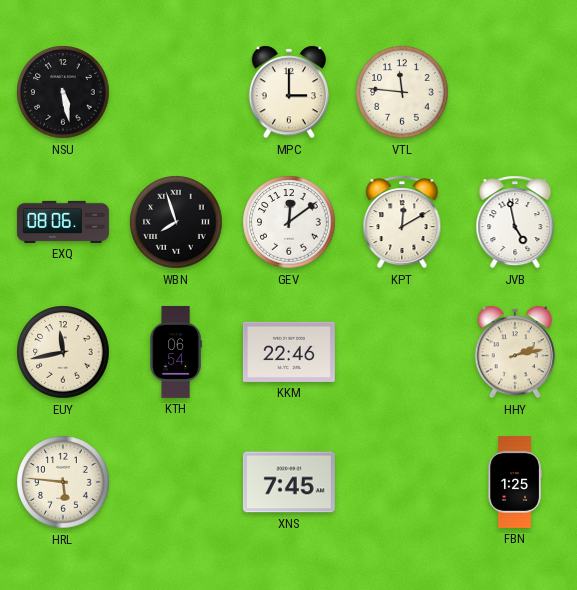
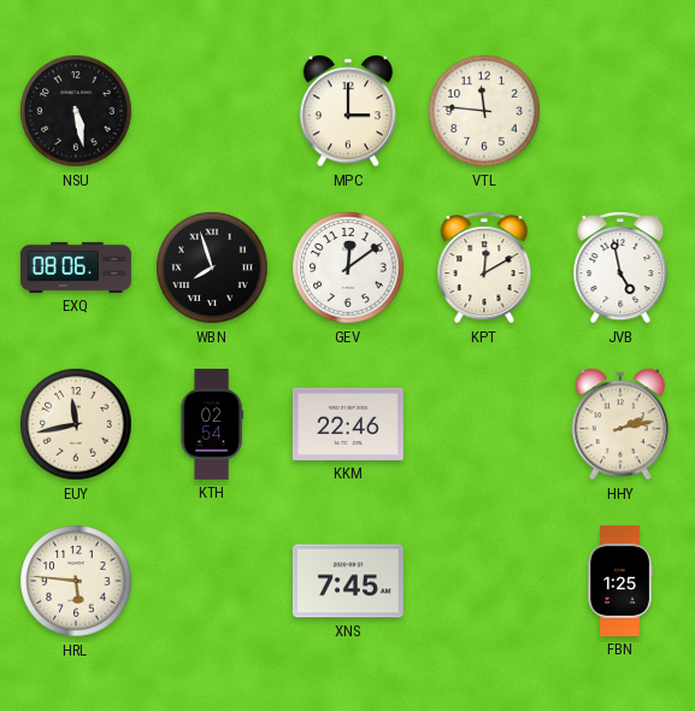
KTH: 06:54 -> 02:54 (212, 424)
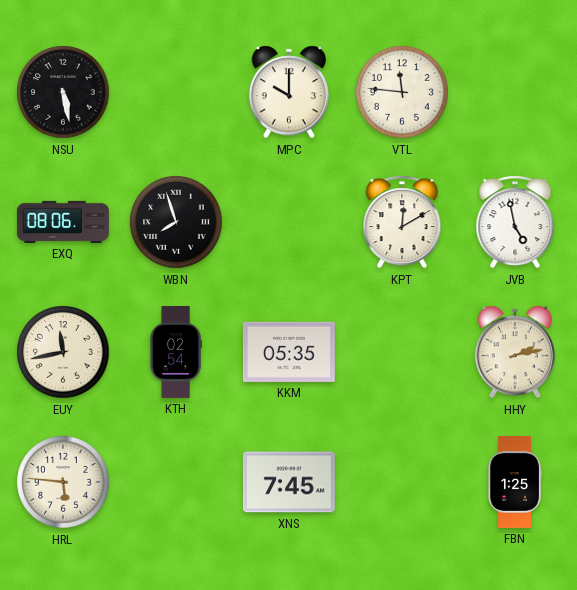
MPC: 3:00 -> 10:00 (288, 92)
GEV: 12:09 -> none (348, 268)
KKM: 22:46 -> 05:35 (289, 352)
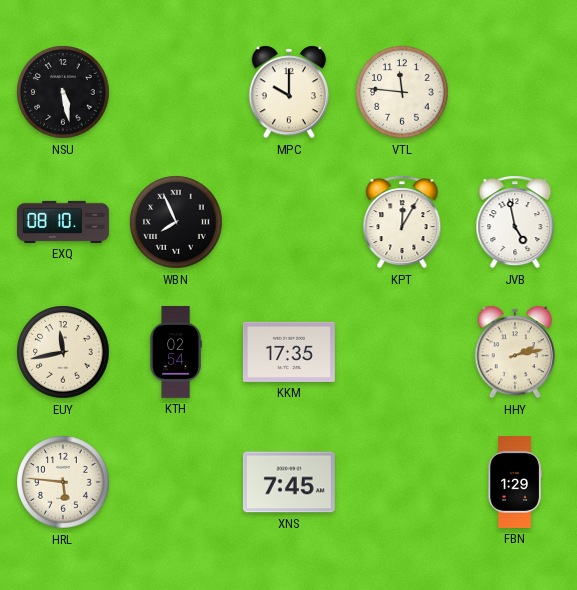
EXQ: 08:06 -> 08:10 (63, 222)
WBN: 7:57 -> 7:56 (176, 222)
KPT: 12:10 -> 12:05 (402, 222)
KKM: 05:35 -> 17:35 (289, 352)
FBN: 1:25 -> 1:29 (515, 482)
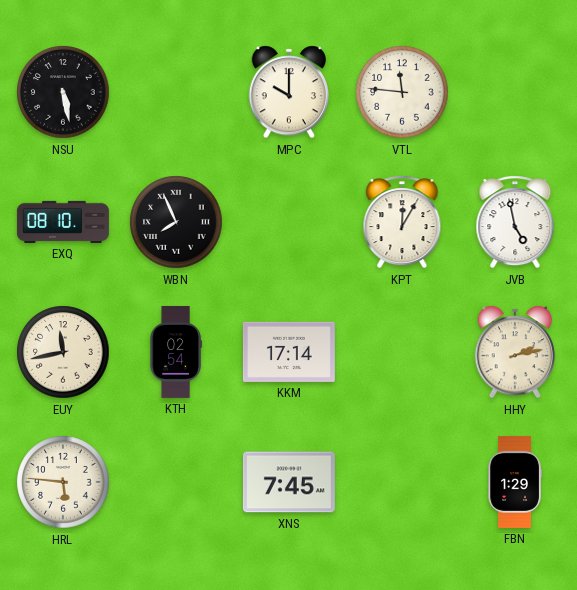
KKM: 17:35 -> 17:14 (289, 352)
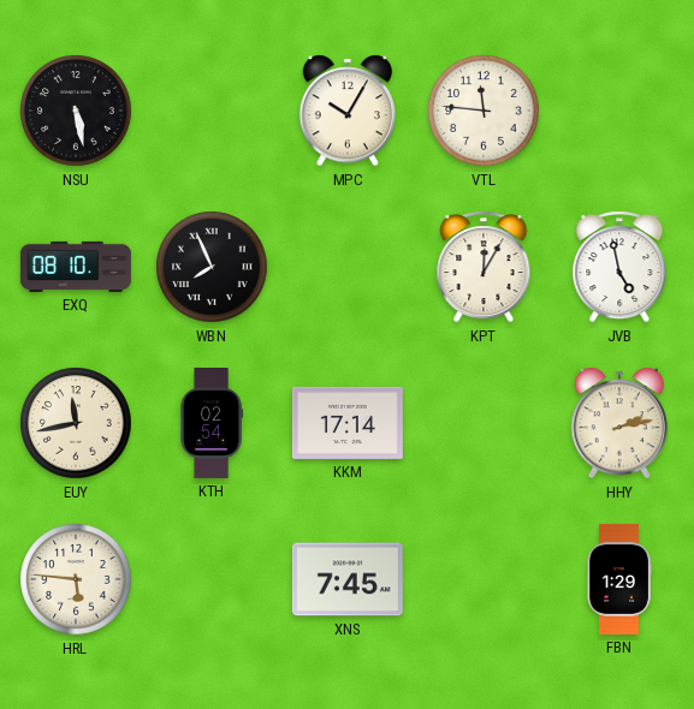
MPC: 10:00 -> 10:05 (346, 111)
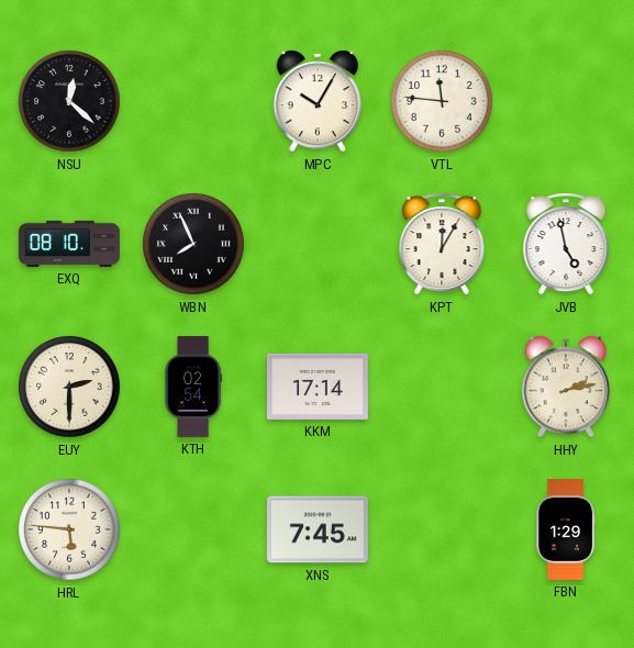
NSU: 5:28 -> 12:22 (69, 101)
EUY: 11:43 -> 2:30 (69, 387)
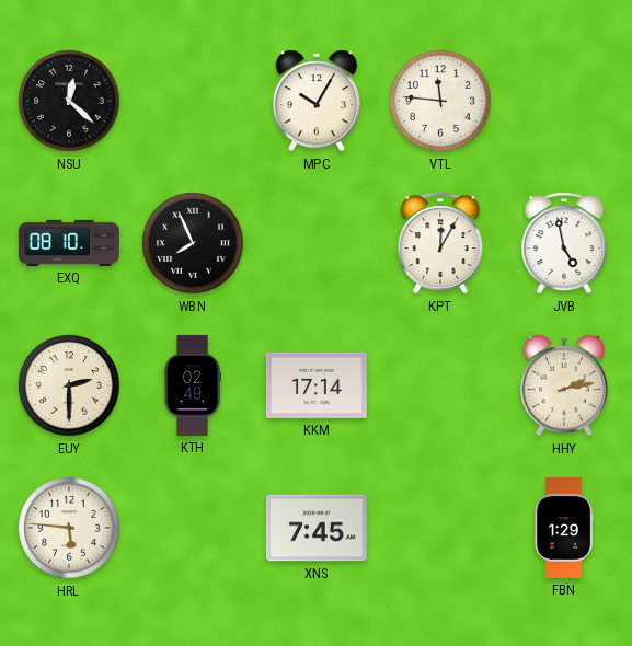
KTH: 02:54 -> 02:49 (193, 385)
